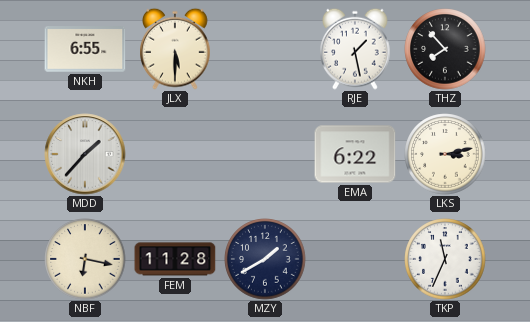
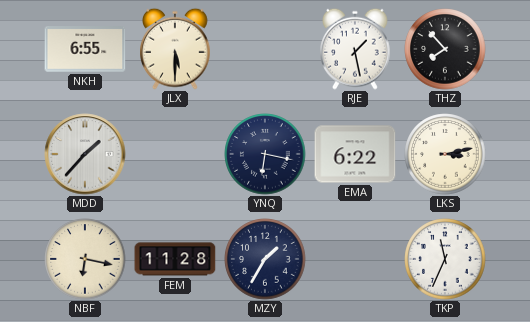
YNQ: none -> 6:17 (265, 154)
MZY: 1:40 -> 1:35 (265, 259)
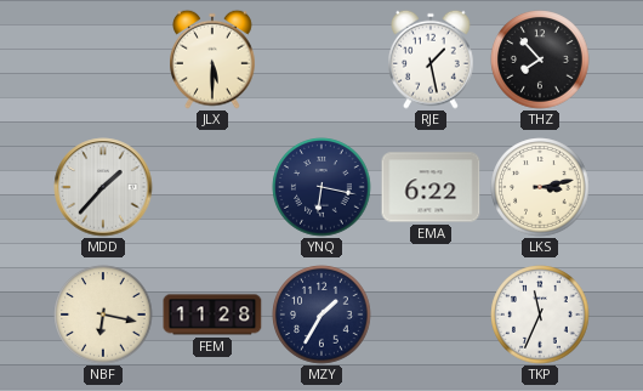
NKH: 6:55 -> none (85, 50)
